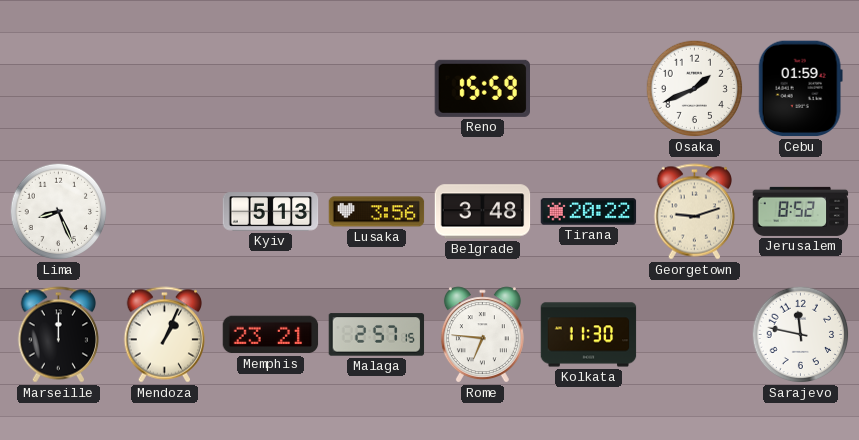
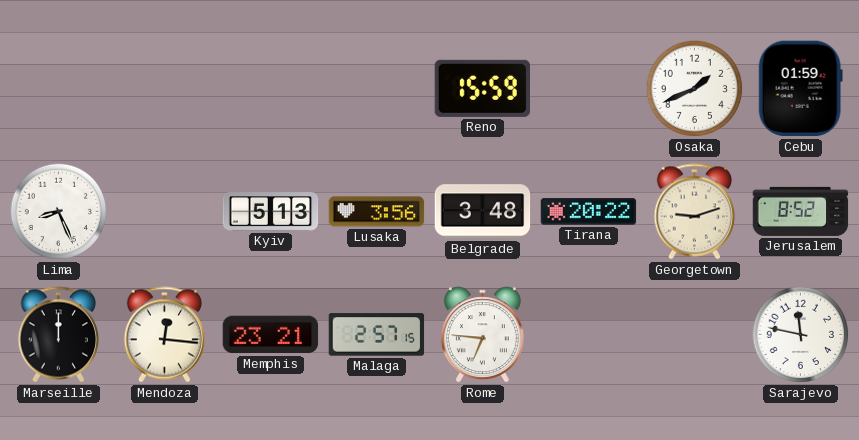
Mendoza: 1:04 -> 12:16 (165, 335)
Kolkata: 11:30 -> none (589, 335)
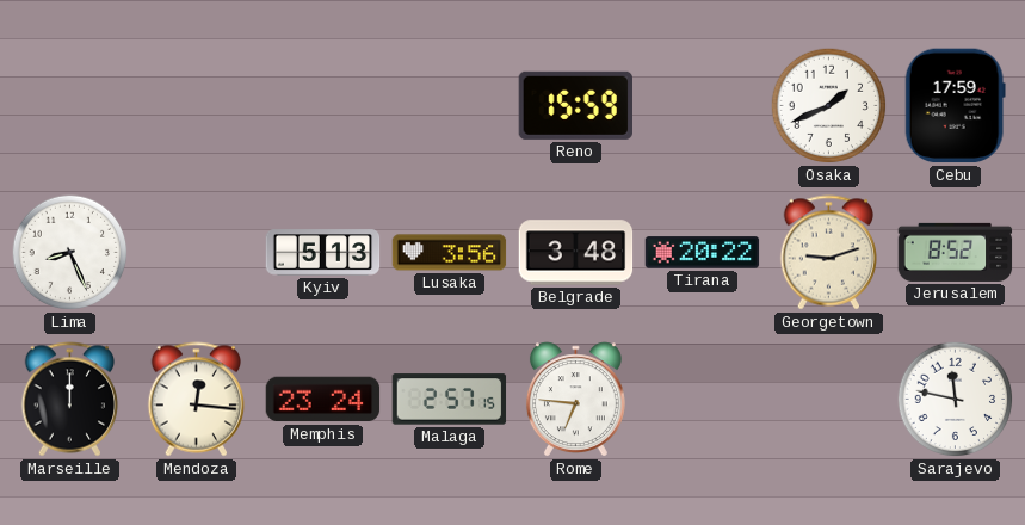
Cebu: 01:59 -> 17:59 (955, 106)
Memphis: 23:21 -> 23:24 (323, 400)
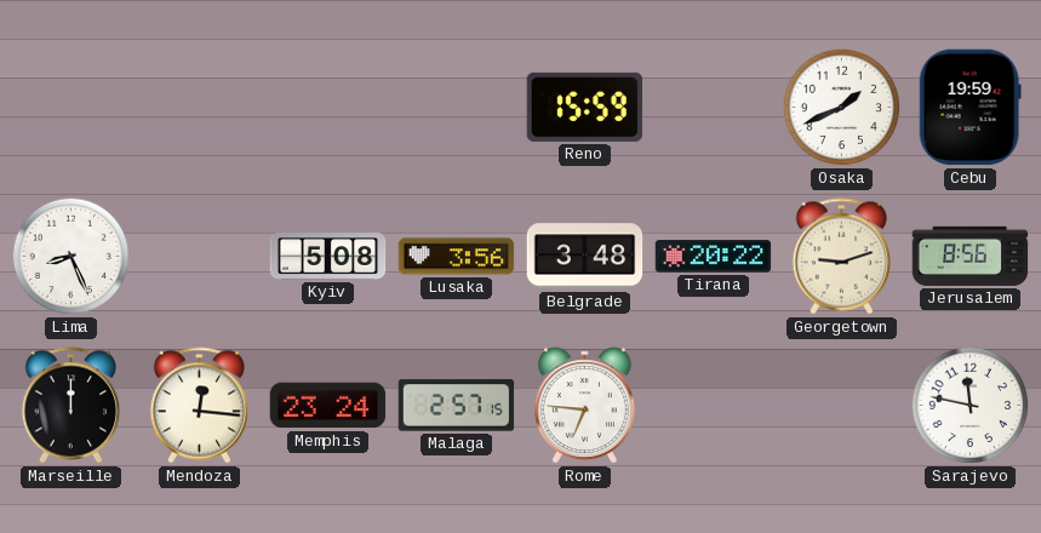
Cebu: 17:59 -> 19:59 (969, 108)
Kyiv: 5:13 -> 5:08 (328, 257)
Jerusalem: 8:52 -> 8:56 (971, 256)
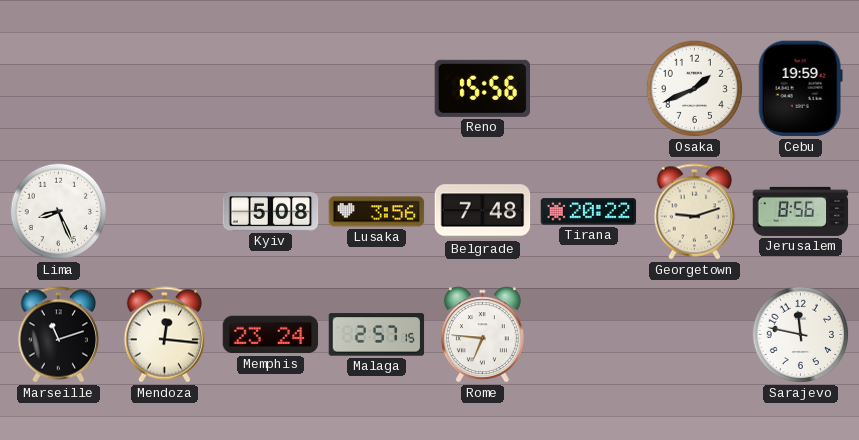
Reno: 15:59 -> 15:56 (482, 88)
Belgrade: 3:48 -> 7:48 (483, 212)
Marseille: 12:00 -> 11:12 (59, 335)
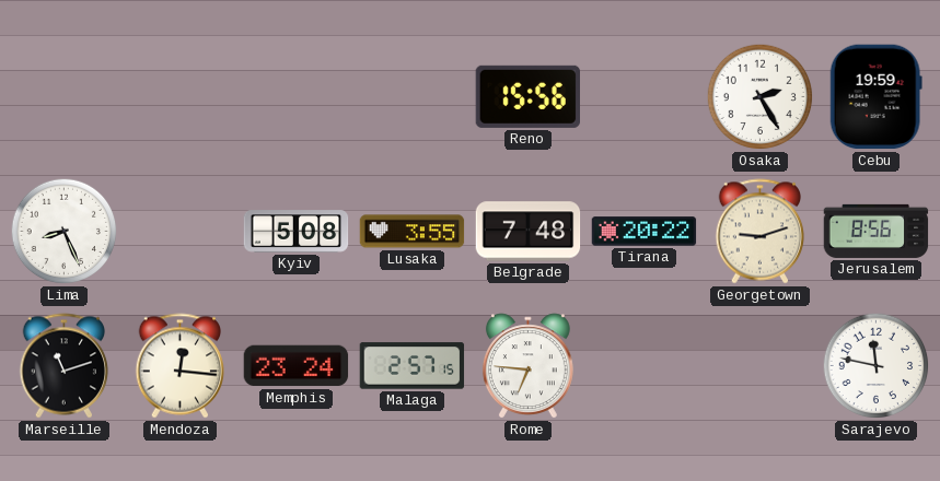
Osaka: 1:41 -> 2:25 (761, 97)
Lusaka: 3:56 -> 3:55 (413, 232)
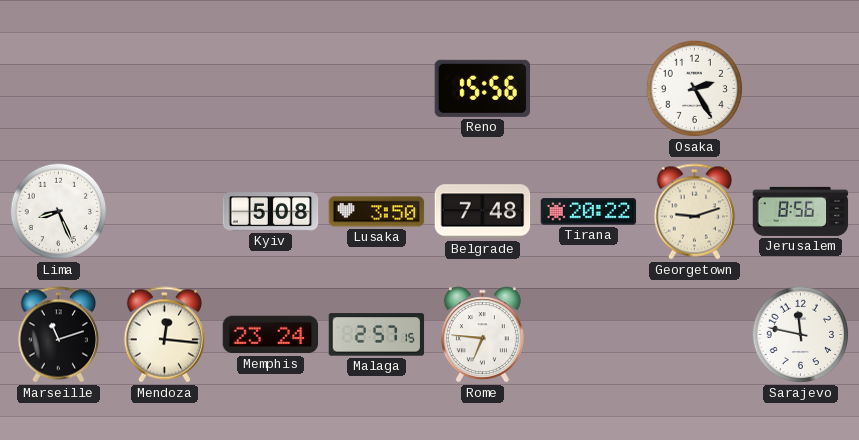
Cebu: 19:59 -> none (875, 97)
Lusaka: 3:55 -> 3:50 (377, 212)
